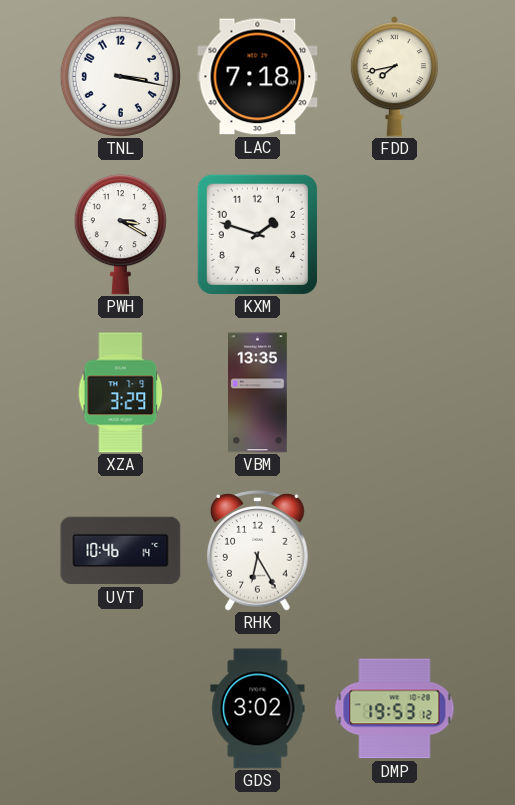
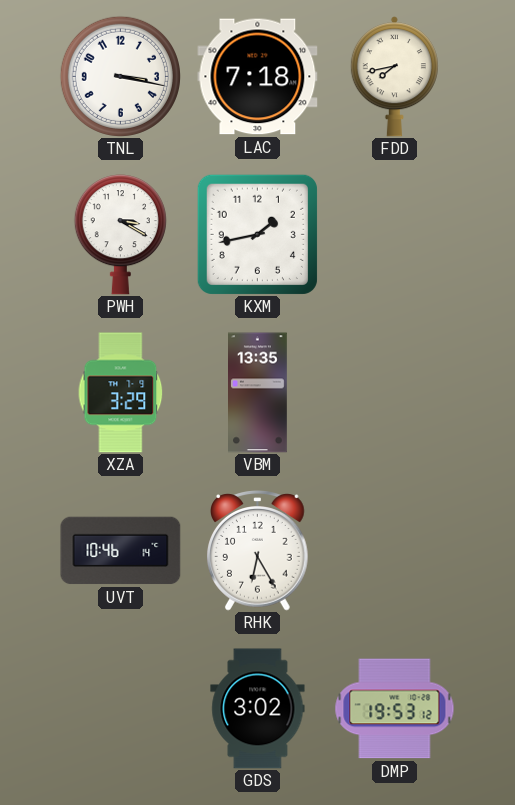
KXM: 1:48 -> 1:43 (257, 234)
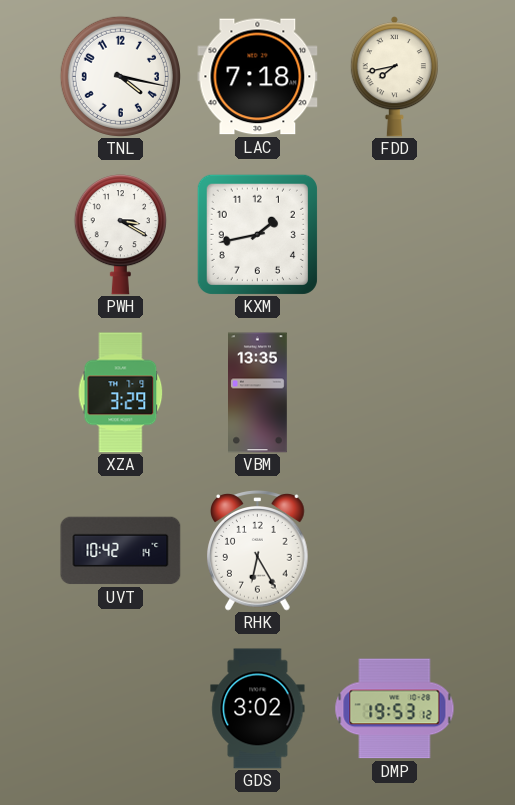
TNL: 3:17 -> 4:17 (120, 76)
UVT: 10:46 -> 10:42 (121, 551)
